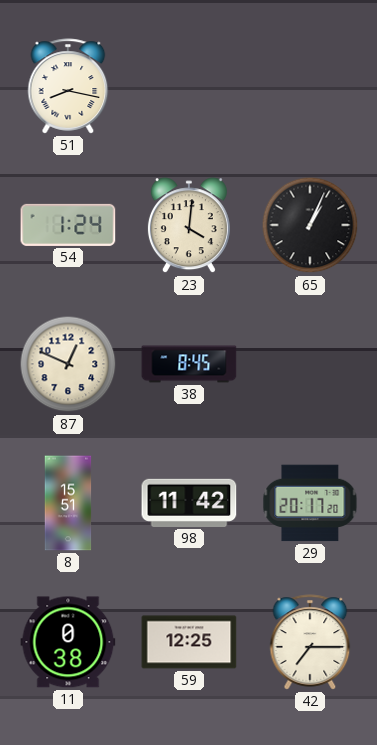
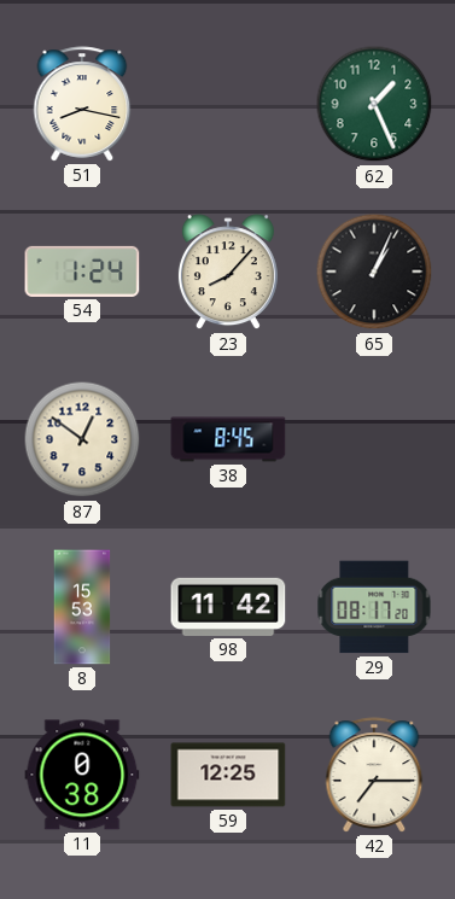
62: none -> 1:26 (374, 104)
23: 4:01 -> 8:07 (228, 273)
87: 12:49 -> 12:51 (82, 439)
8: 15:51 -> 15:53 (82, 607)
29: 20:17 -> 08:17 (374, 607)
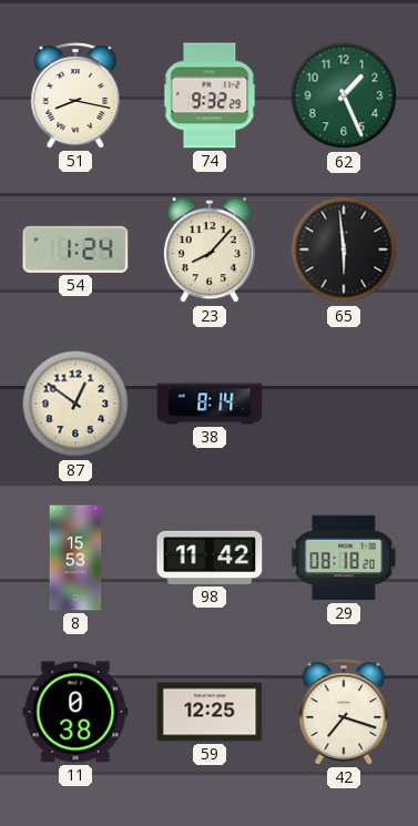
74: none -> 9:32 (210, 95)
65: 1:04 -> 5:59 (344, 249)
38: 8:45 -> 8:14 (210, 404)
29: 08:17 -> 08:18 (344, 558)
42: 7:15 -> 7:18 (344, 712)
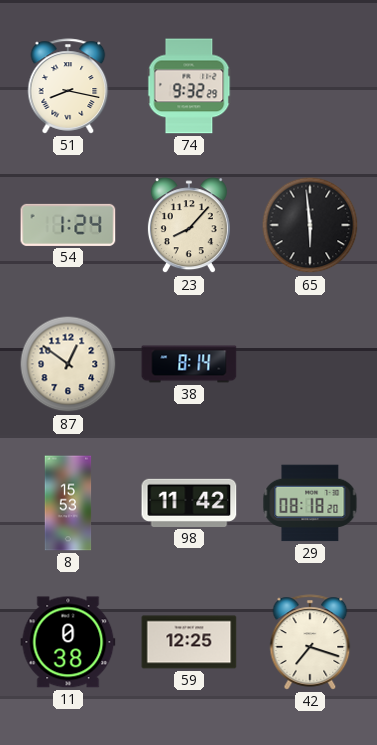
62: 1:26 -> none (344, 95)
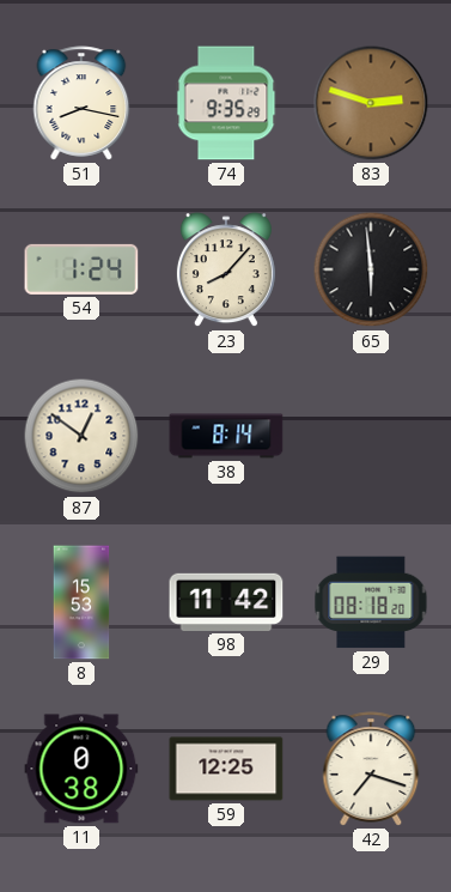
74: 9:32 -> 9:35 (226, 103)
83: none -> 2:48 (371, 103)
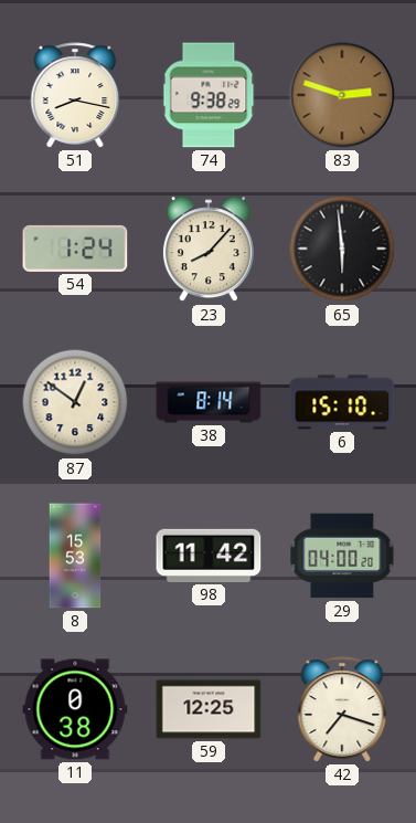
74: 9:35 -> 9:38 (209, 95)
6: none -> 15:10 (342, 402)
29: 08:18 -> 04:00 (342, 556)
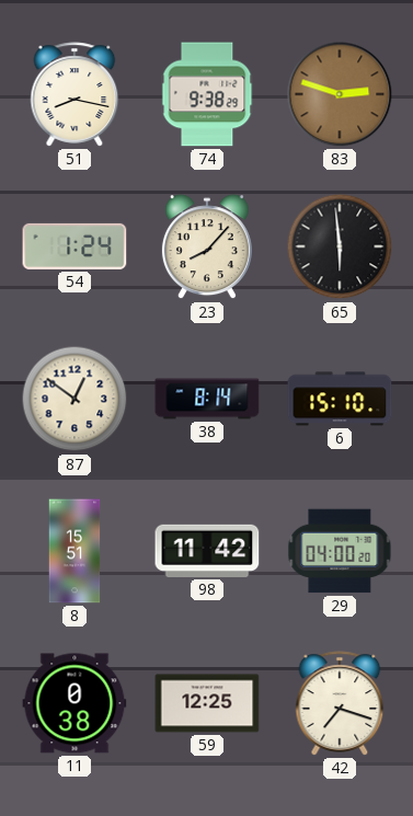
8: 15:53 -> 15:51 (74, 551)
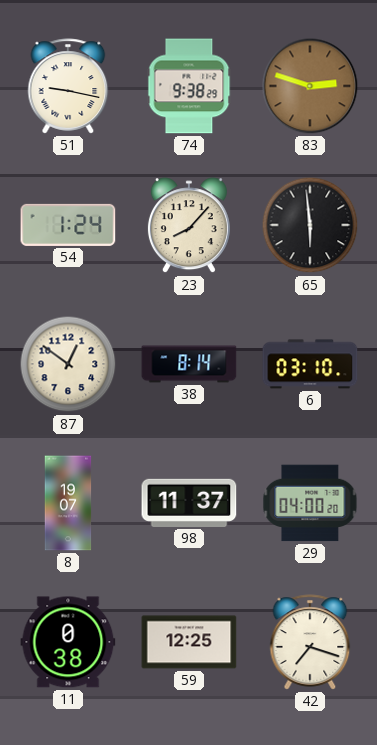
51: 8:17 -> 9:17 (68, 86)
6: 15:10 -> 03:10 (310, 364)
8: 15:51 -> 19:07 (68, 503)
98: 11:42 -> 11:37 (189, 503)
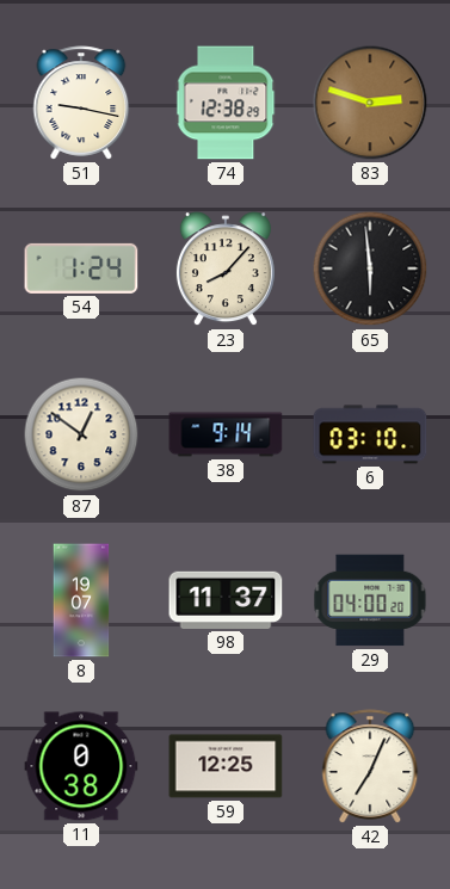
74: 9:38 -> 12:38 (226, 103)
38: 8:14 -> 9:14 (226, 434)
42: 7:18 -> 7:04 (370, 766)
